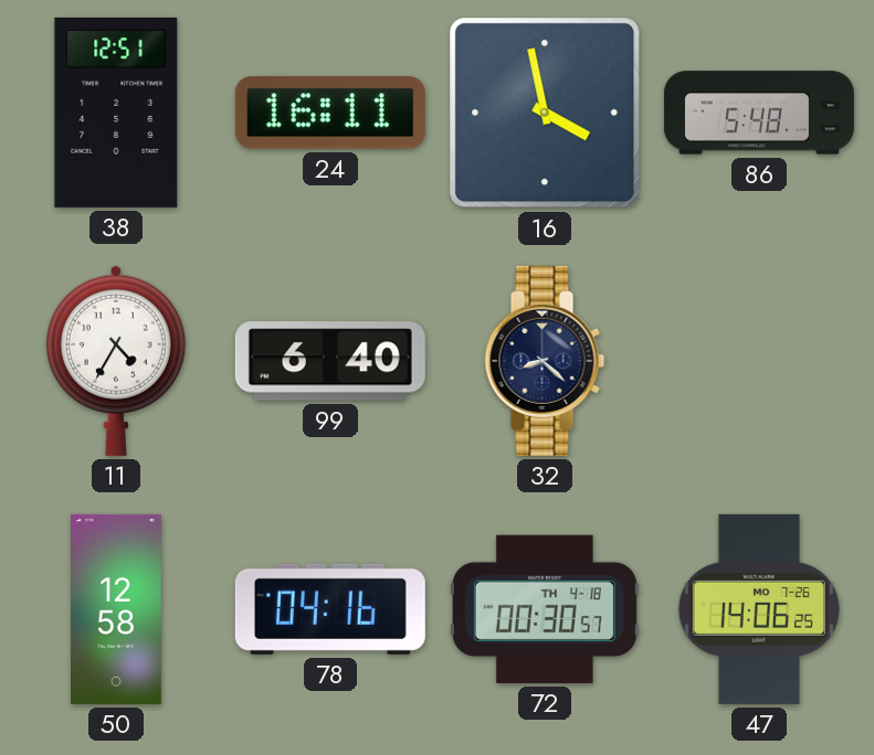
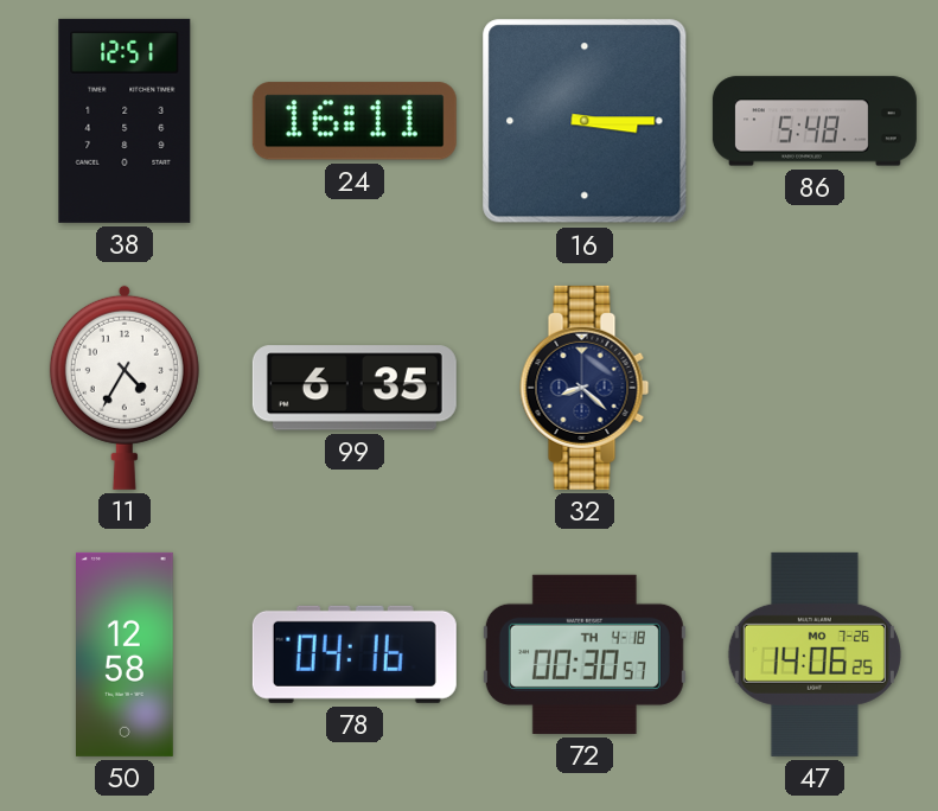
16: 3:58 -> 3:15 (585, 121)
99: 6:40 -> 6:35 (355, 388)
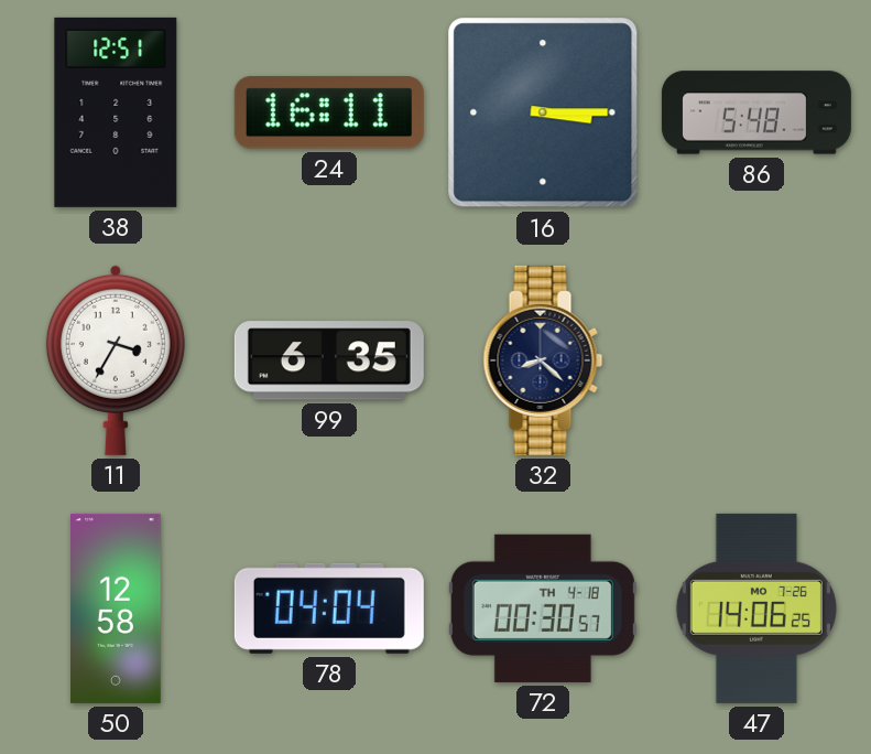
11: 4:35 -> 3:35 (116, 360)
78: 04:16 -> 04:04 (329, 608)
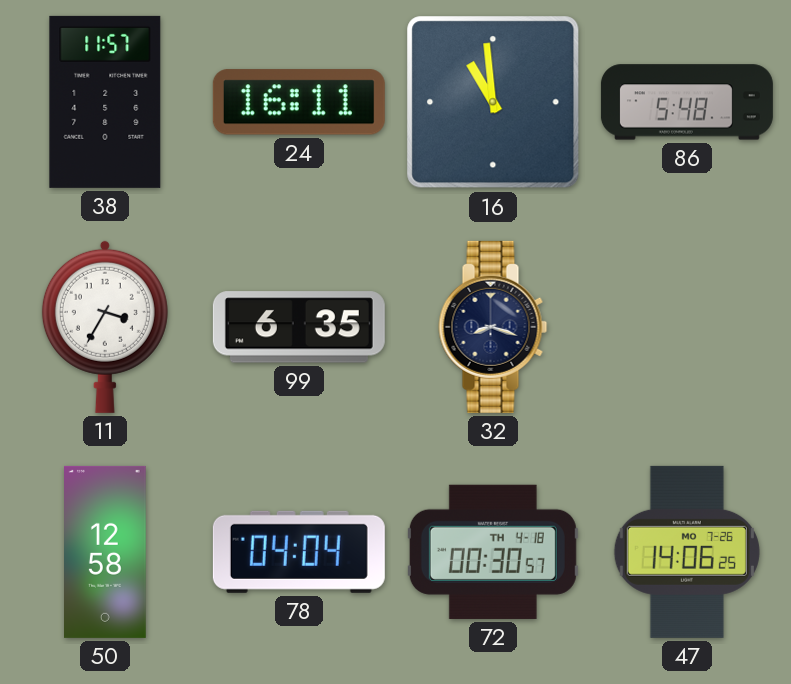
38: 12:51 -> 11:57 (105, 102)
16: 3:15 -> 10:59 (493, 102)
32: 8:22 -> 8:18 (493, 327)
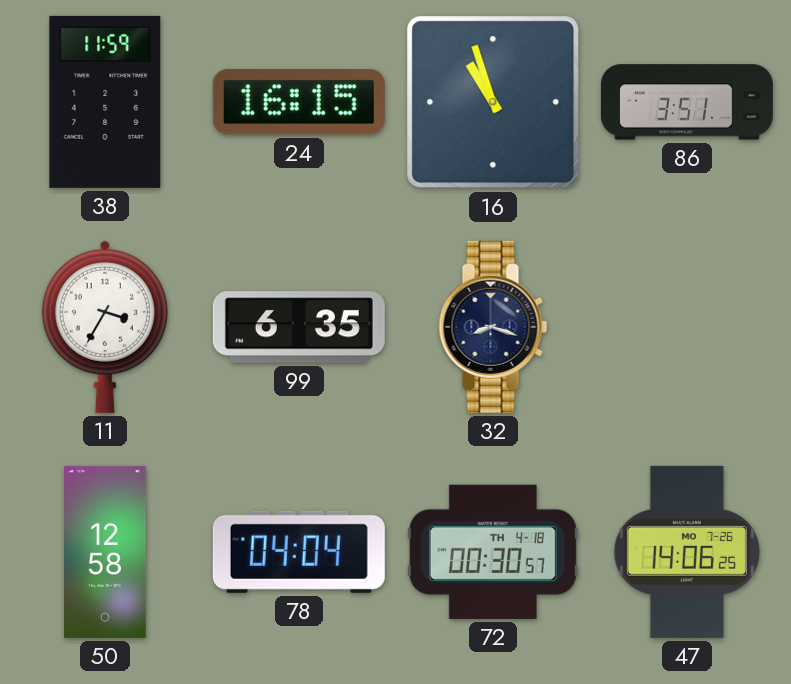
38: 11:57 -> 11:59 (105, 102)
24: 16:11 -> 16:15 (299, 102)
16: 10:59 -> 10:57 (493, 102)
86: 5:48 -> 3:51 (687, 102)
